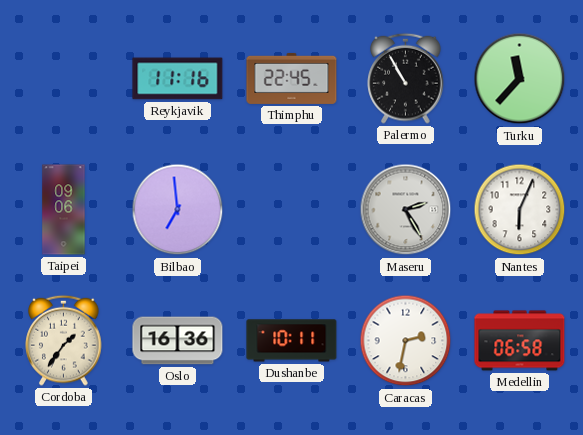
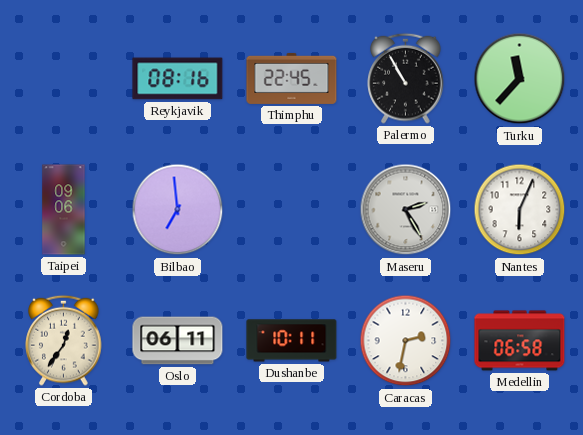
Reykjavik: 11:16 -> 08:16 (178, 79)
Cordoba: 1:36 -> 12:36 (64, 340)
Oslo: 16:36 -> 06:11 (178, 341)
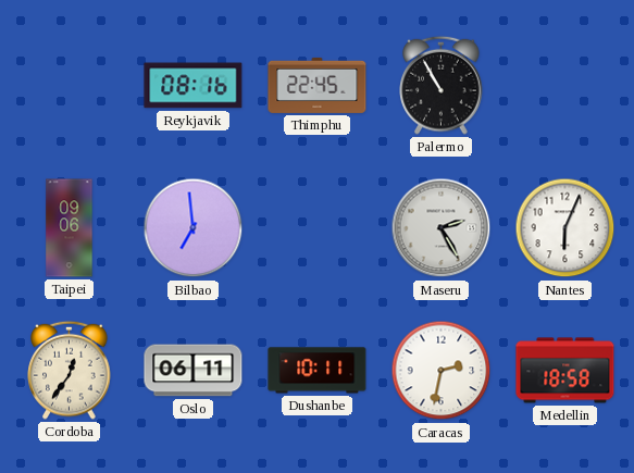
Turku: 11:37 -> none (520, 79)
Medellin: 06:58 -> 18:58 (565, 371)
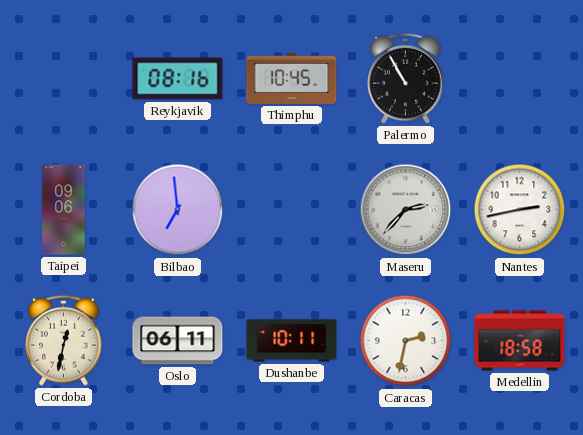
Thimphu: 22:45 -> 10:45 (292, 78)
Maseru: 2:25 -> 2:37 (406, 210)
Nantes: 6:04 -> 2:43 (520, 210)
Cordoba: 12:36 -> 12:32 (64, 340)
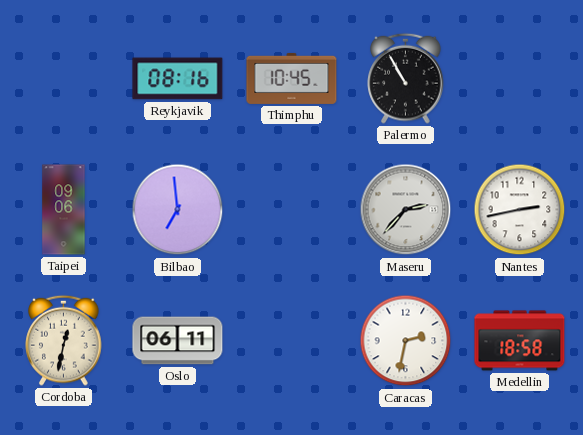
Dushanbe: 10:11 -> none (292, 341)
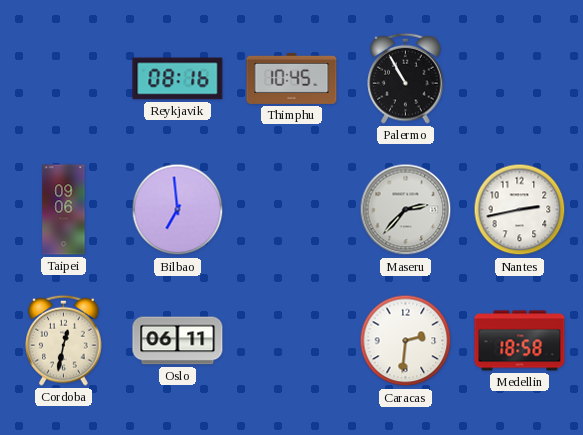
Caracas: 2:32 -> 2:31 (406, 341)
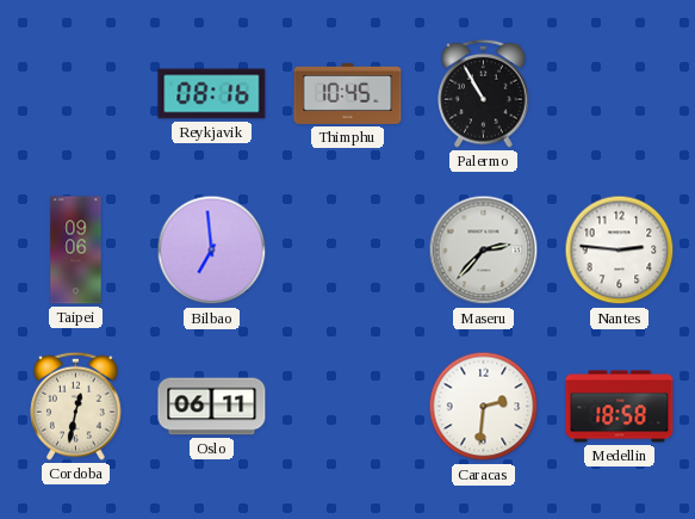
Nantes: 2:43 -> 2:46 (620, 251)
